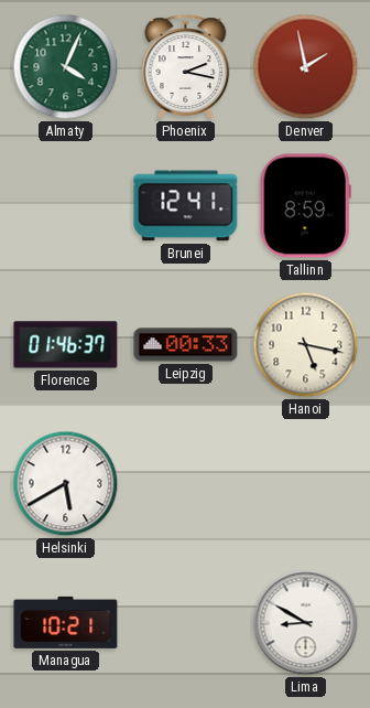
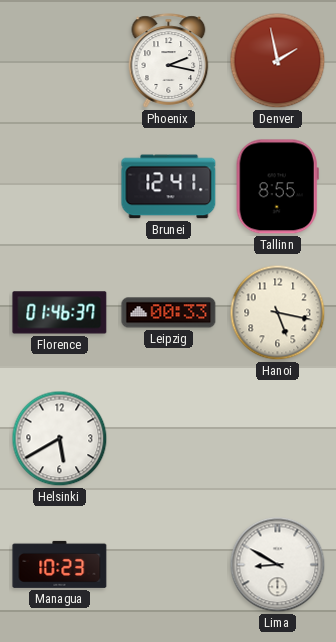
Almaty: 4:04 -> none (66, 67)
Tallinn: 8:59 -> 8:55 (277, 187)
Managua: 10:21 -> 10:23 (60, 564)
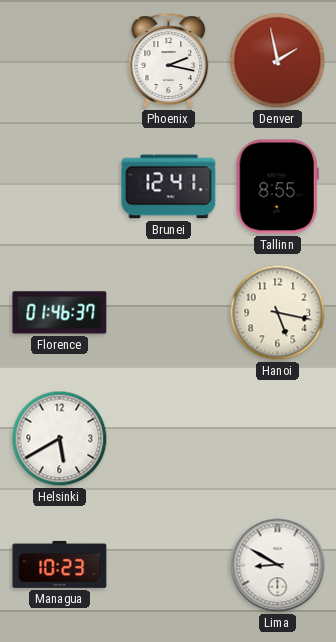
Leipzig: 00:33 -> none (169, 313)
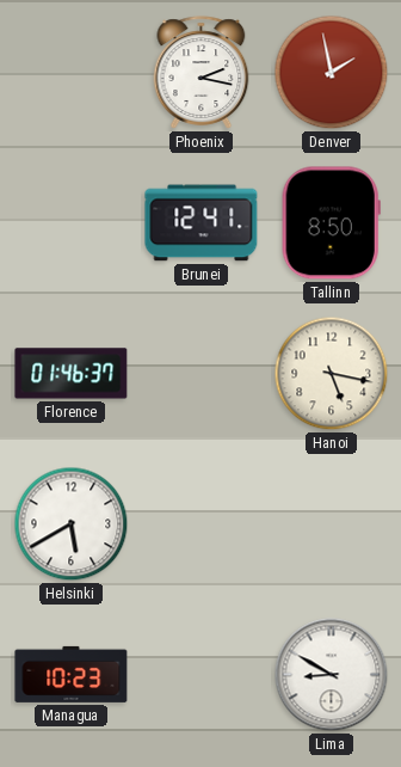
Tallinn: 8:55 -> 8:50 (331, 223)
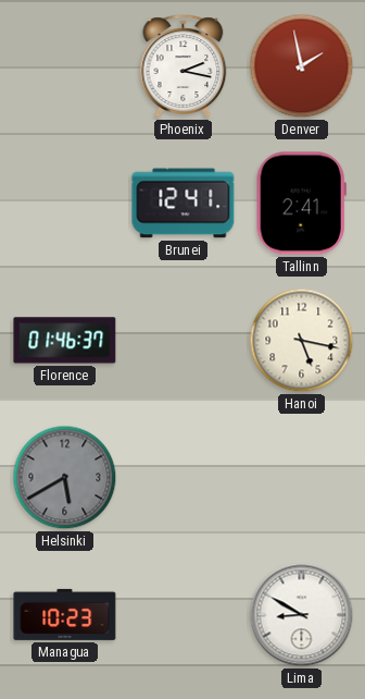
Tallinn: 8:50 -> 2:41 (301, 204)
Helsinki dial: white -> grey (65, 478)
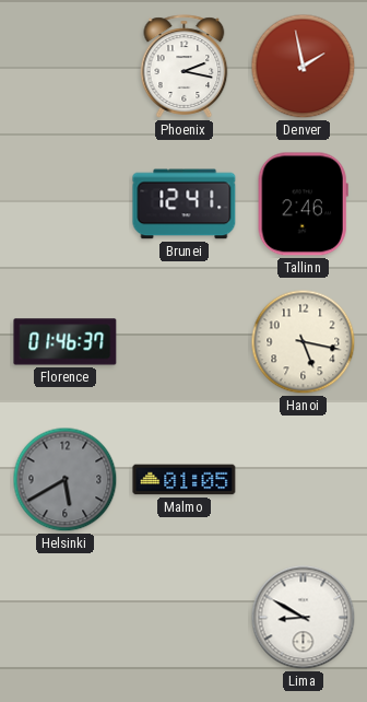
Tallinn: 2:41 -> 2:46 (303, 204)
Malmo: none -> 01:05 (185, 480)
Managua: 10:23 -> none (65, 614)
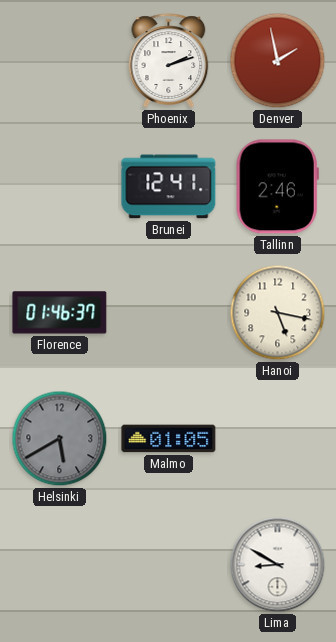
Phoenix: 2:17 -> 2:12 (169, 61)
